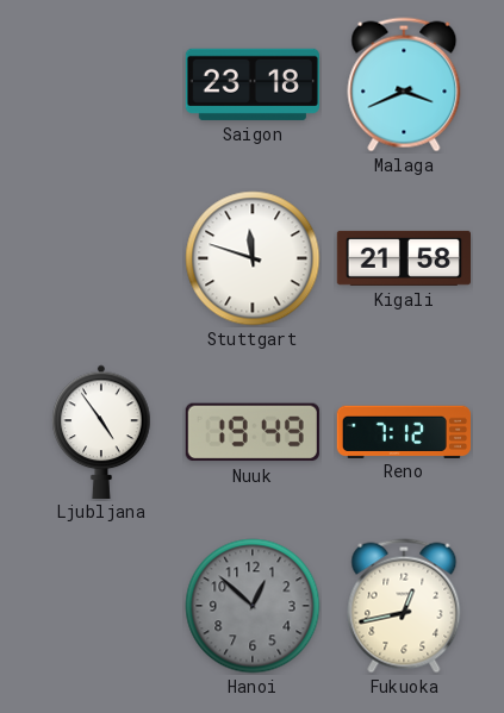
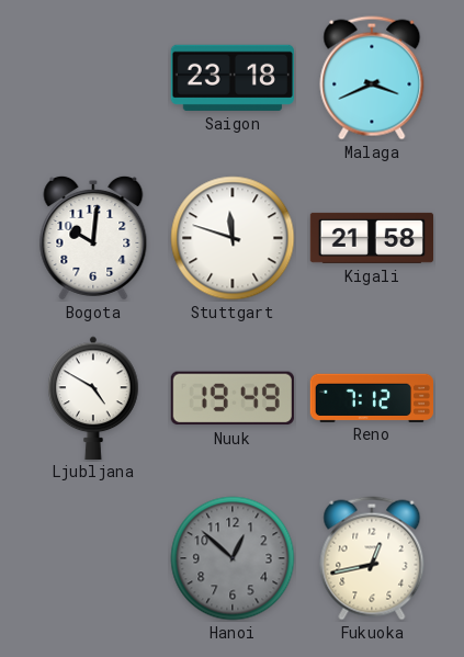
Bogota: none -> 10:01 (93, 238)
Ljubljana: 4:54 -> 4:50 (93, 397)
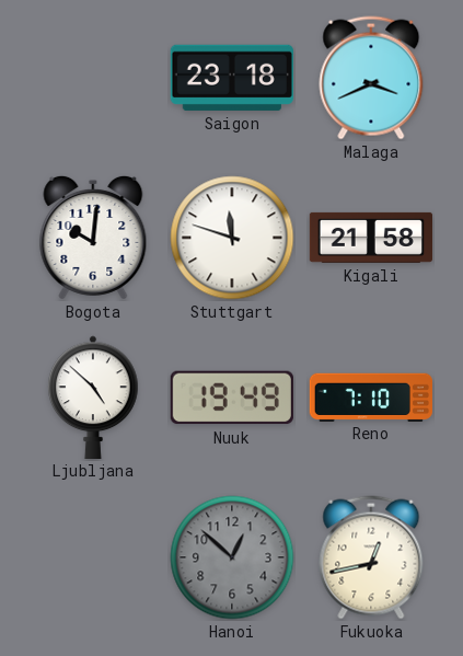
Ljubljana: 4:50 -> 4:52 (93, 396)
Reno: 7:12 -> 7:10 (370, 396)
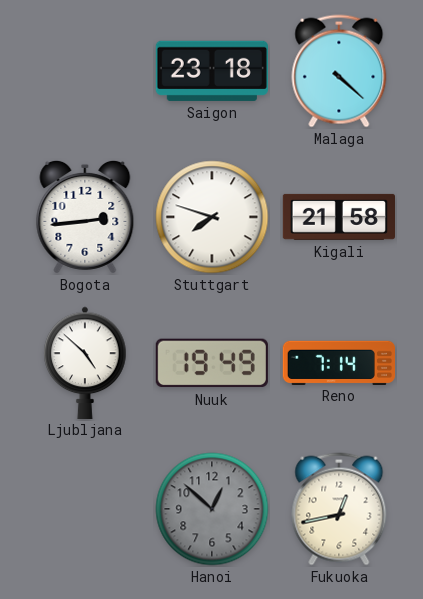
Malaga: 3:41 -> 4:22 (339, 71)
Bogota: 10:01 -> 2:44 (85, 217)
Stuttgart: 11:48 -> 7:48 (212, 217)
Reno: 7:10 -> 7:14 (338, 362)
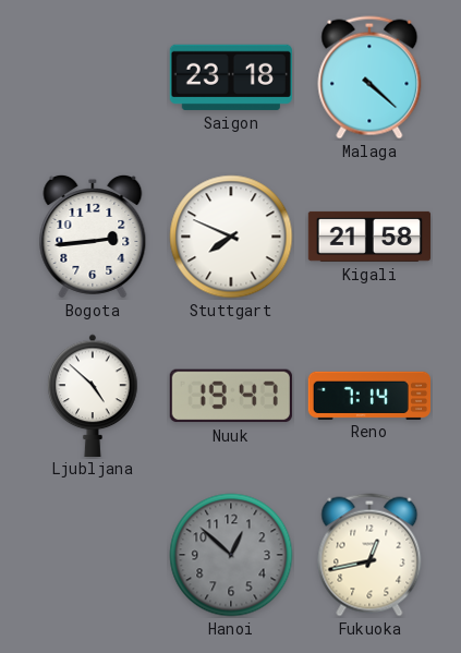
Stuttgart: 7:48 -> 7:49 (231, 237)
Nuuk: 19:49 -> 19:47 (231, 396)
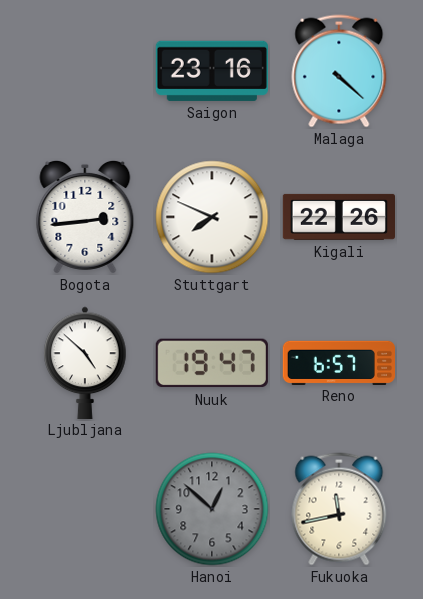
Saigon: 23:18 -> 23:16 (212, 71)
Kigali: 21:58 -> 22:26 (338, 217)
Reno: 7:14 -> 6:57 (338, 362)
Fukuoka: 12:43 -> 11:43 (339, 509)
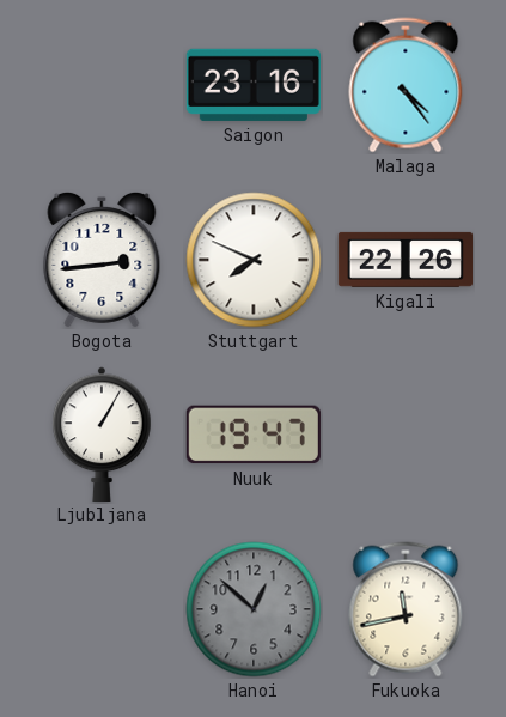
Malaga: 4:22 -> 4:24 (406, 85)
Ljubljana: 4:52 -> 1:05 (102, 433)
Reno: 6:57 -> none (338, 362)
